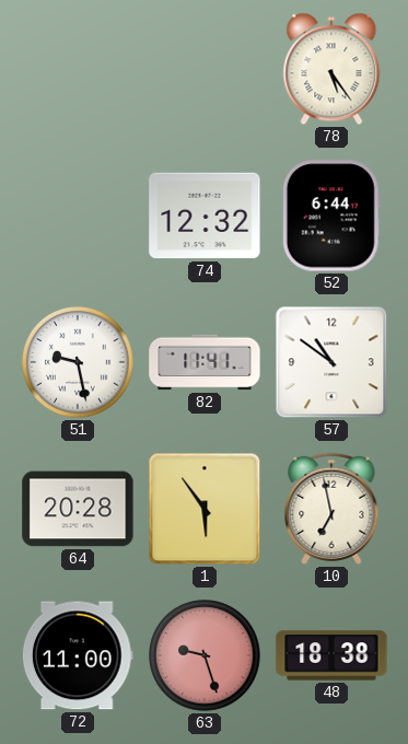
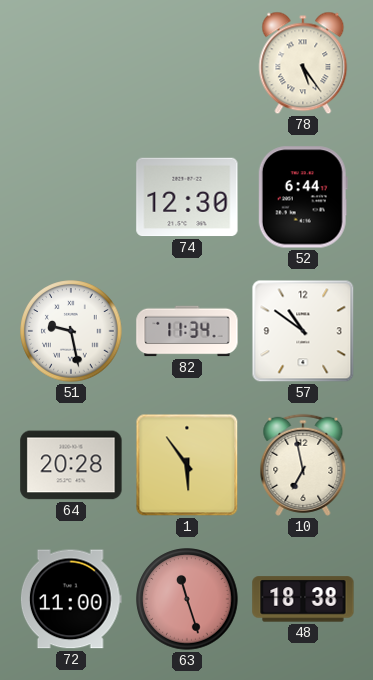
74: 12:32 -> 12:30 (187, 197)
82: 11:41 -> 11:34 (187, 331)
63: 9:27 -> 11:27 (187, 599)
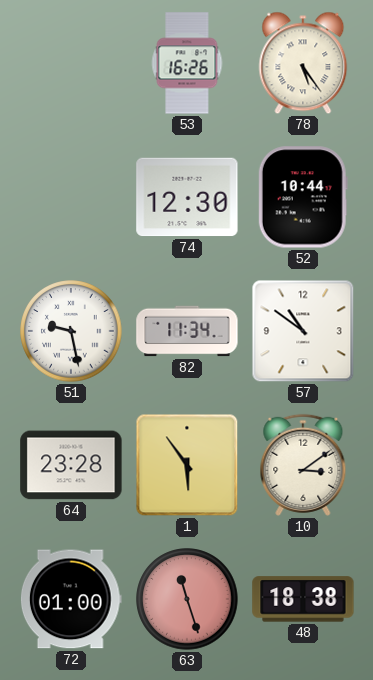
53: none -> 16:26 (187, 63)
52: 6:44 -> 10:44 (303, 197)
64: 20:28 -> 23:28 (71, 465)
10: 6:58 -> 3:09 (303, 465)
72: 11:00 -> 01:00 (71, 599)
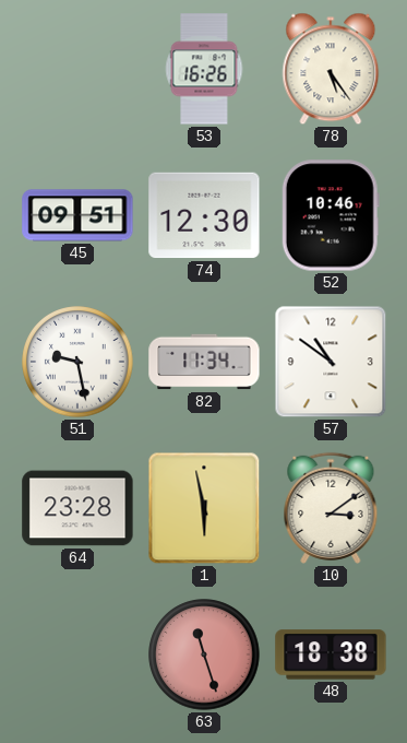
45: none -> 09:51 (77, 215)
52: 10:44 -> 10:46 (331, 215)
1: 5:54 -> 5:58 (204, 508)
72: 01:00 -> none (71, 599)
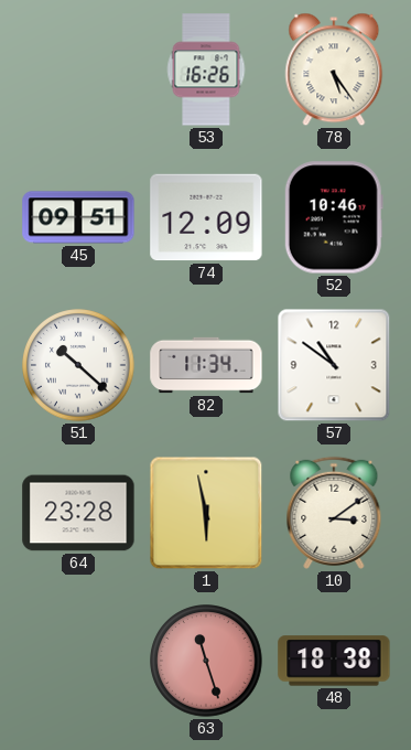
74: 12:30 -> 12:09 (206, 217)
51: 9:28 -> 10:22 (78, 365)
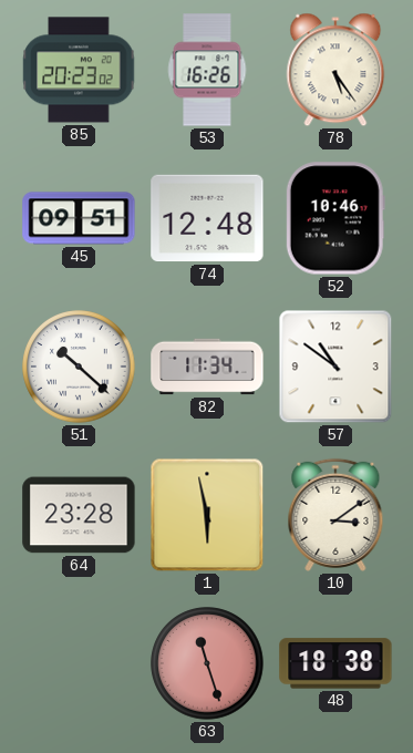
85: none -> 20:23 (79, 70)
74: 12:09 -> 12:48 (207, 218)
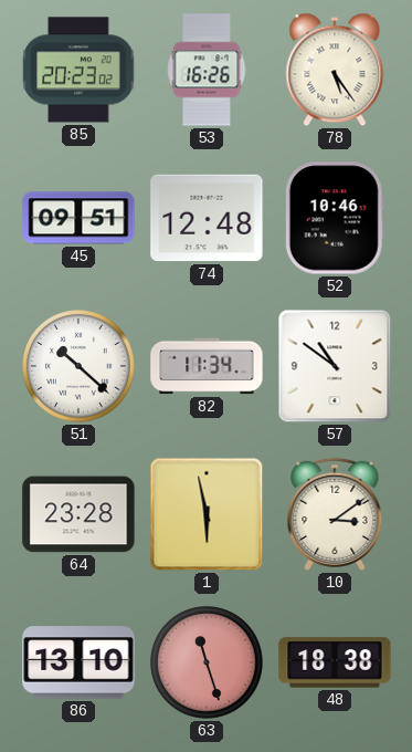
86: none -> 13:10 (78, 662)
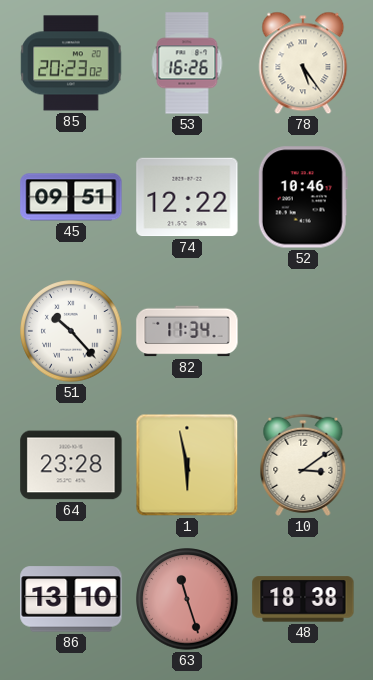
74: 12:48 -> 12:22 (187, 197)
51: 10:22 -> 10:23 (71, 331)
57: 10:51 -> none (335, 366)
